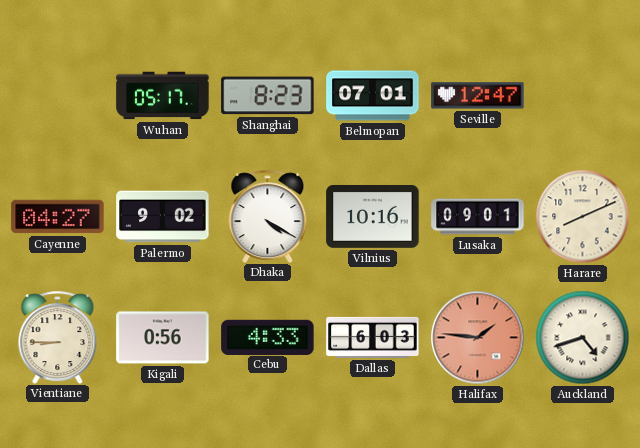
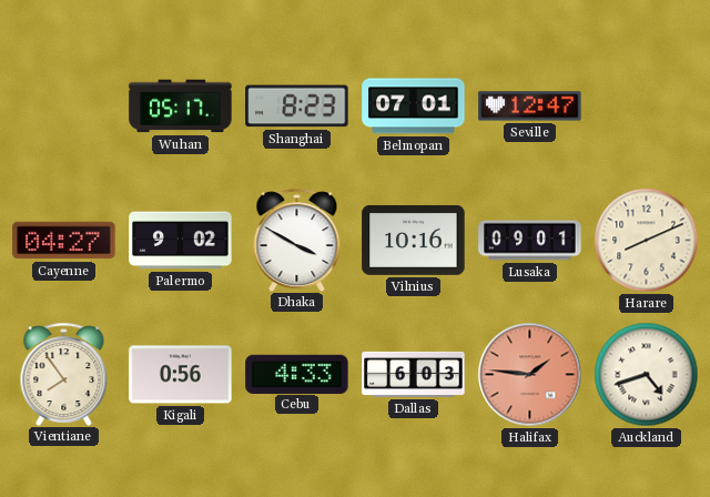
Dhaka: 4:20 -> 3:50 (297, 240)
Vientiane: 8:45 -> 7:54 (64, 374)
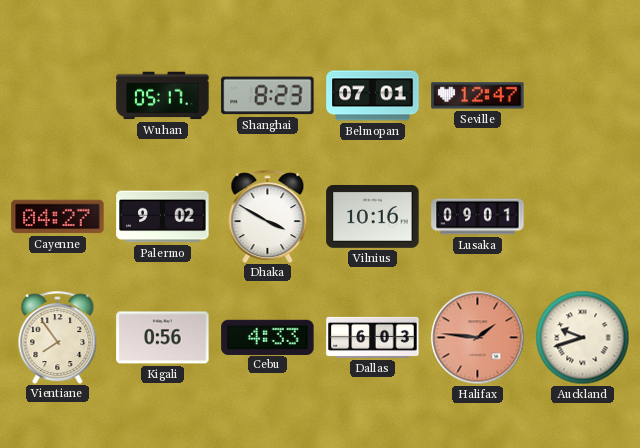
Harare: 8:11 -> none (647, 241)
Auckland: 4:42 -> 9:42 (583, 338)
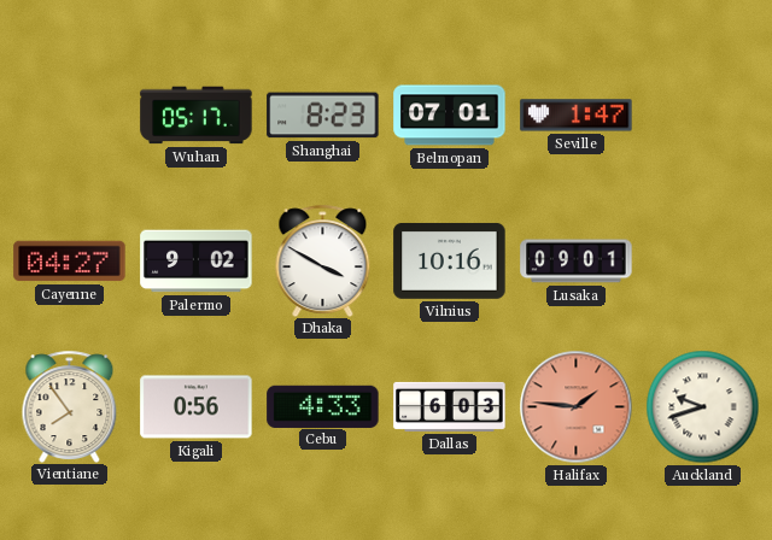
Seville: 12:47 -> 1:47 (577, 116)
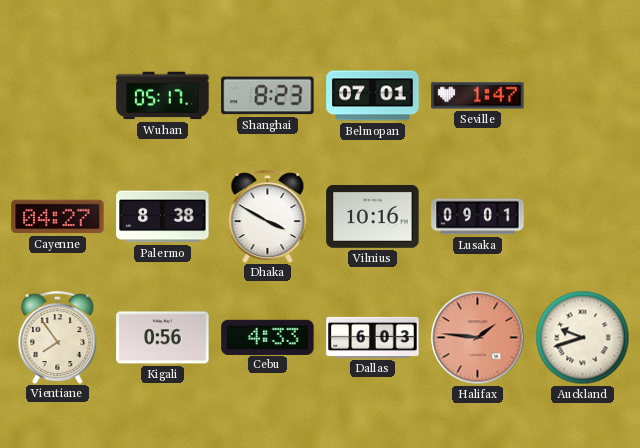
Palermo: 9:02 -> 8:38 (163, 217)
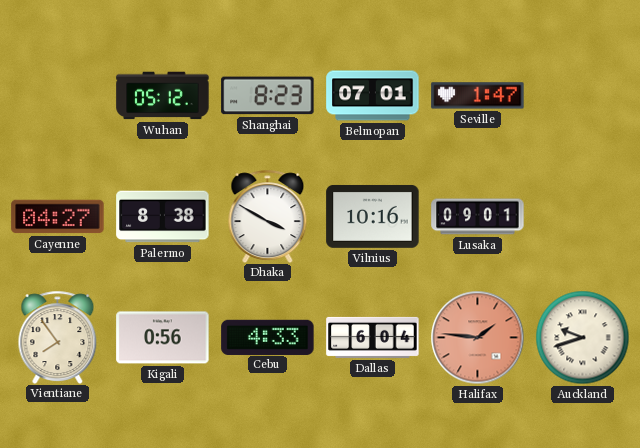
Wuhan: 05:17 -> 05:12 (163, 96)
Dallas: 6:03 -> 6:04 (373, 337)
